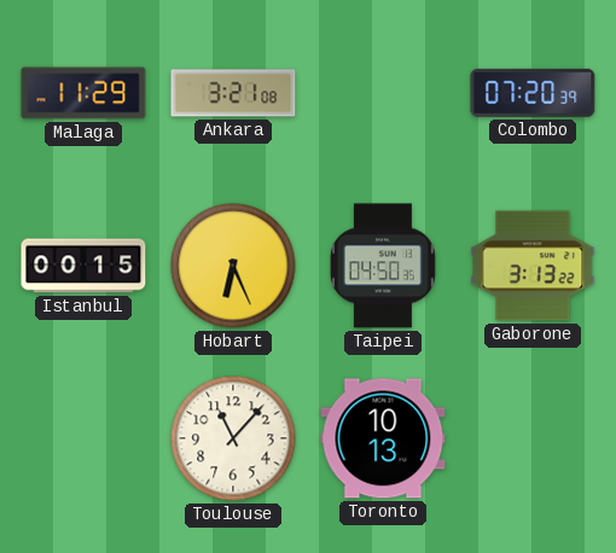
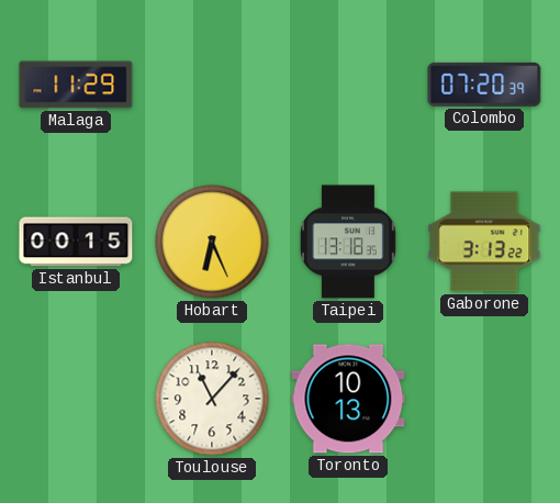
Ankara: 3:21 -> none (233, 93)
Taipei: 04:50 -> 13:18 (348, 242)
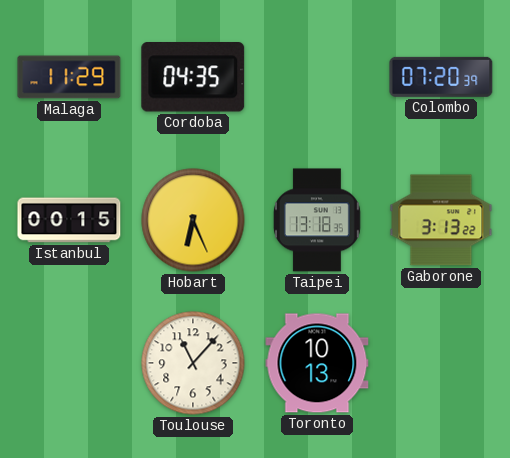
Cordoba: none -> 04:35 (193, 78)
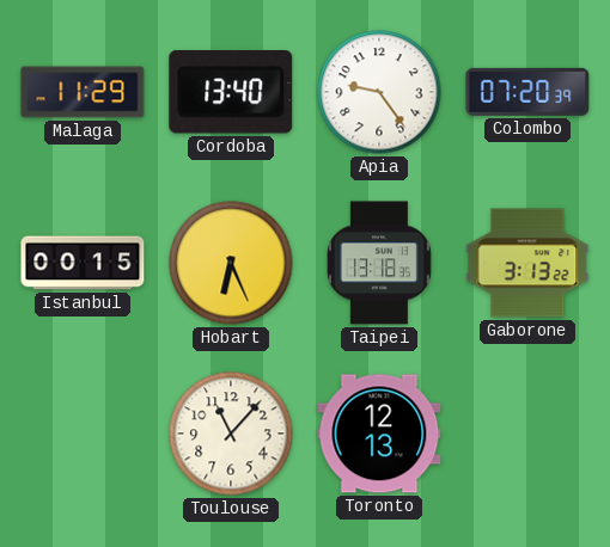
Cordoba: 04:35 -> 13:40 (231, 93)
Apia: none -> 9:24 (379, 92)
Toronto: 10:13 -> 12:13 (379, 434)
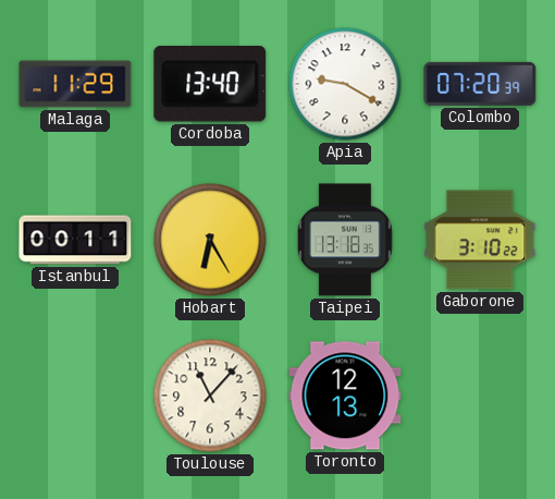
Apia: 9:24 -> 9:20 (345, 84)
Istanbul: 00:15 -> 00:11 (75, 240)
Hobart: 6:26 -> 6:25 (210, 240)
Gaborone: 3:13 -> 3:10 (480, 240)
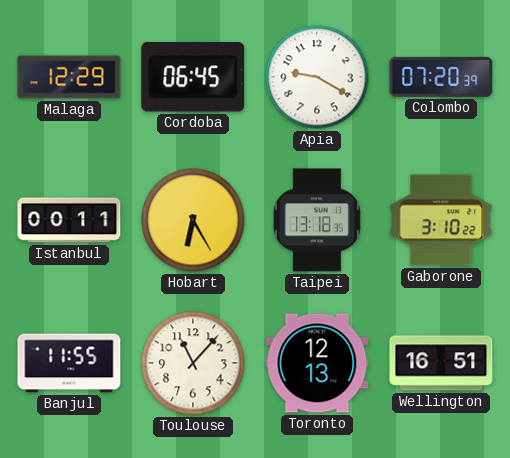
Malaga: 11:29 -> 12:29 (69, 77)
Cordoba: 13:40 -> 06:45 (193, 78)
Banjul: none -> 11:55 (69, 363)
Wellington: none -> 16:51 (441, 363)
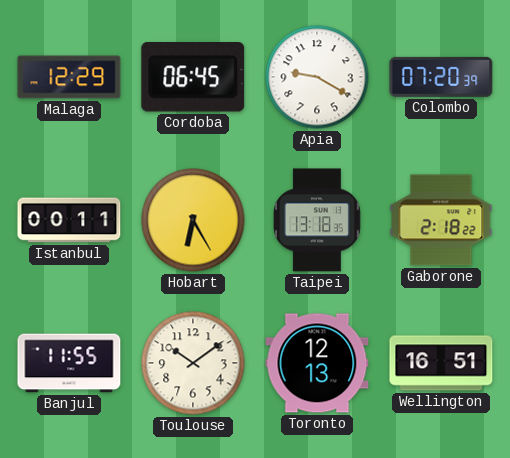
Gaborone: 3:10 -> 2:18 (441, 220)
Toulouse: 11:07 -> 10:09 (193, 363)
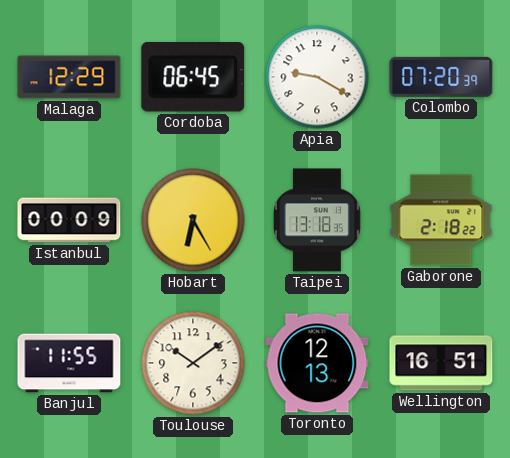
Istanbul: 00:11 -> 00:09 (69, 220)
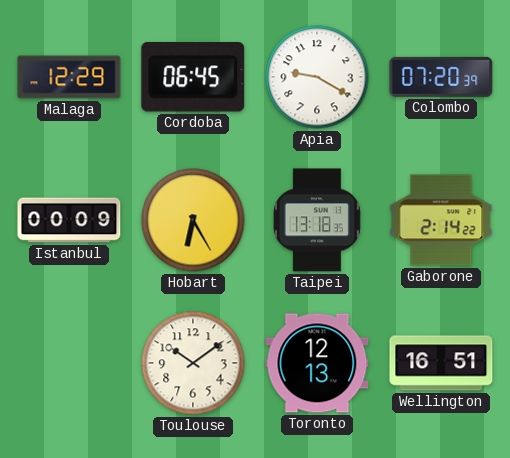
Gaborone: 2:18 -> 2:14 (441, 220)
Banjul: 11:55 -> none (69, 363)
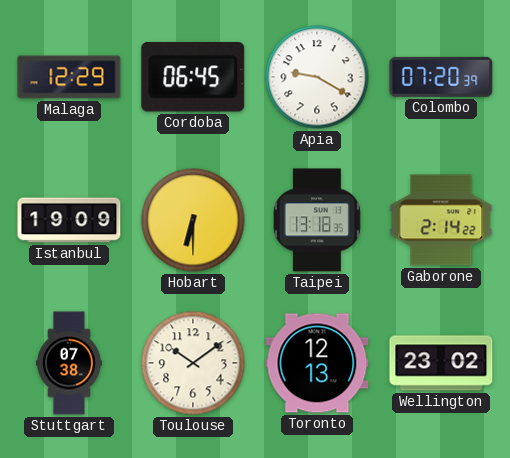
Istanbul: 00:09 -> 19:09 (69, 220)
Hobart: 6:25 -> 6:30 (193, 220)
Stuttgart: none -> 07:38 (69, 363)
Wellington: 16:51 -> 23:02 (441, 363)
